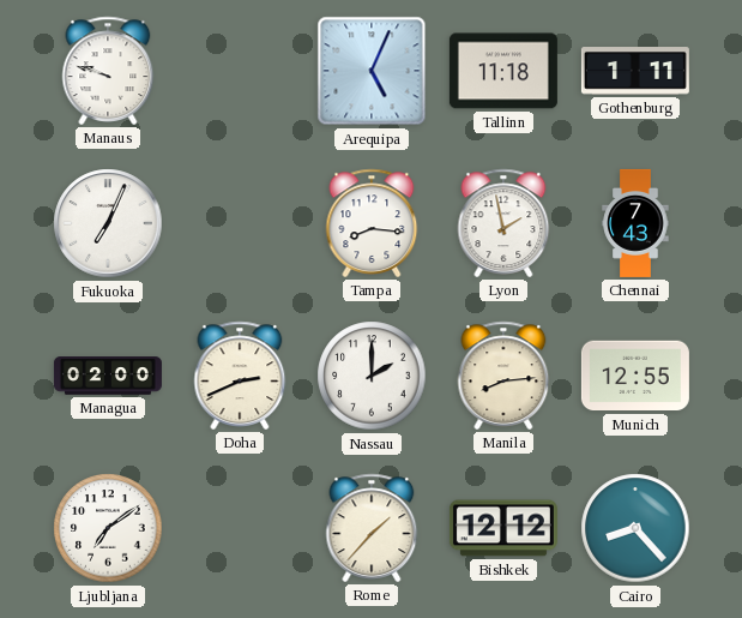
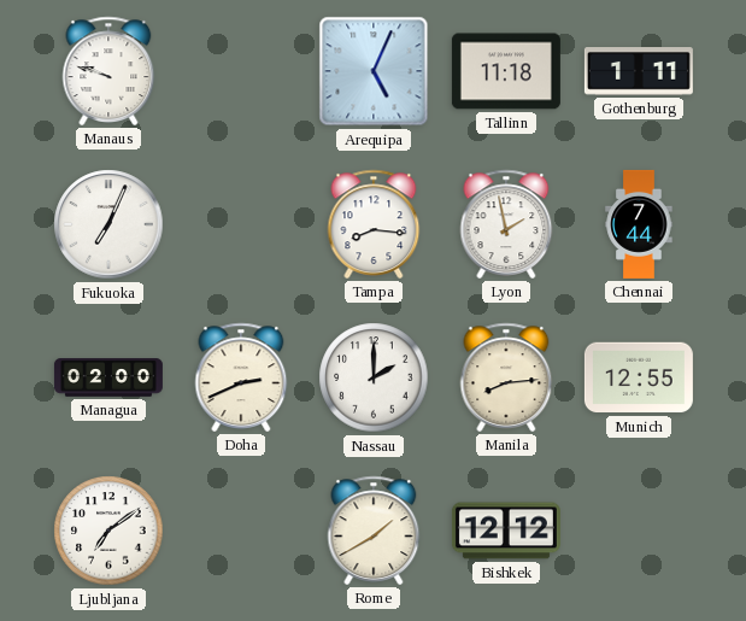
Chennai: 7:43 -> 7:44 (639, 224)
Rome: 1:37 -> 1:40 (374, 531)
Cairo: 8:23 -> none (635, 528)
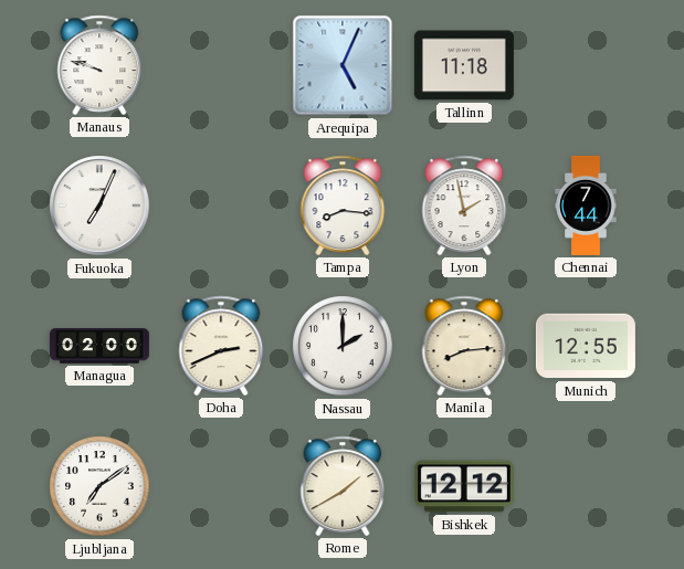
Gothenburg: 1:11 -> none (639, 72)
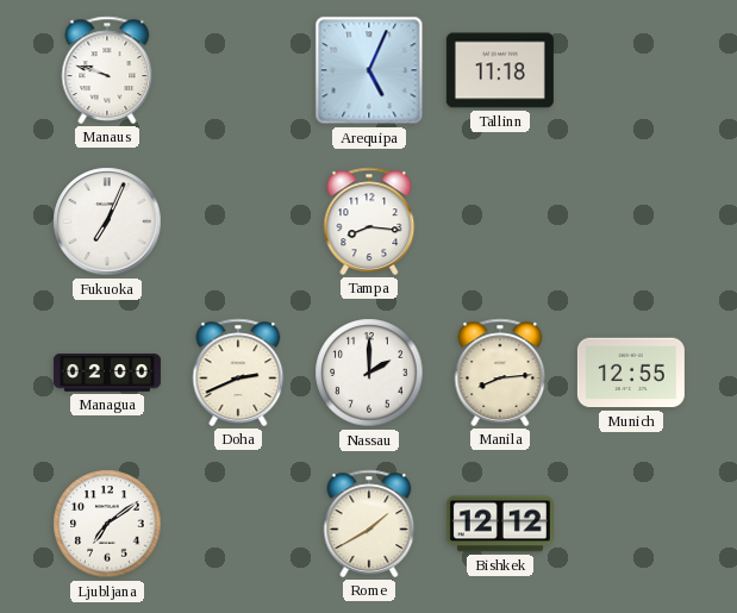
Lyon: 1:58 -> none (464, 206)
Chennai: 7:44 -> none (586, 206)
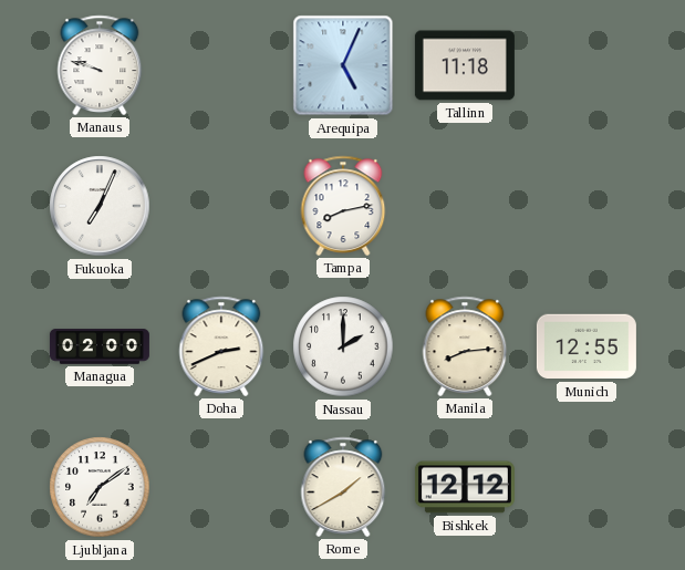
Tampa: 8:16 -> 8:13 (343, 206)
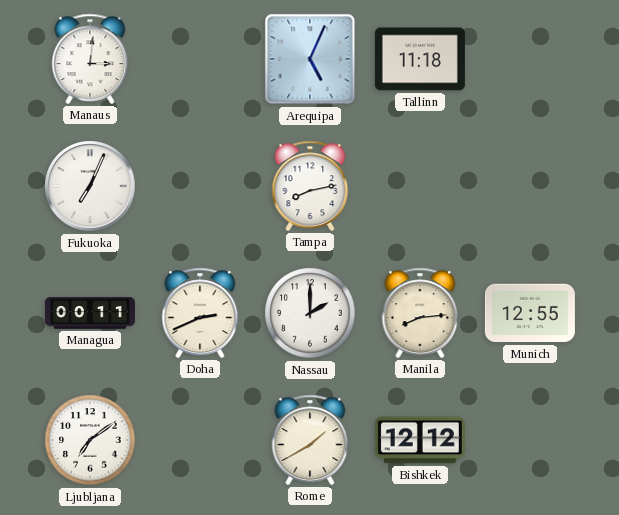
Manaus: 9:48 -> 3:01 (90, 59)
Managua: 02:00 -> 00:11 (90, 313)
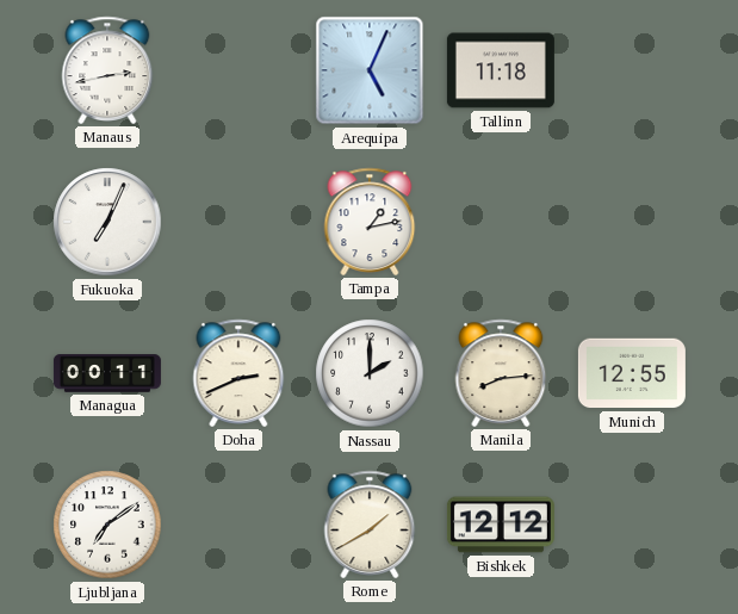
Manaus: 3:01 -> 2:43 (107, 70)
Tampa: 8:13 -> 1:13 (370, 222)
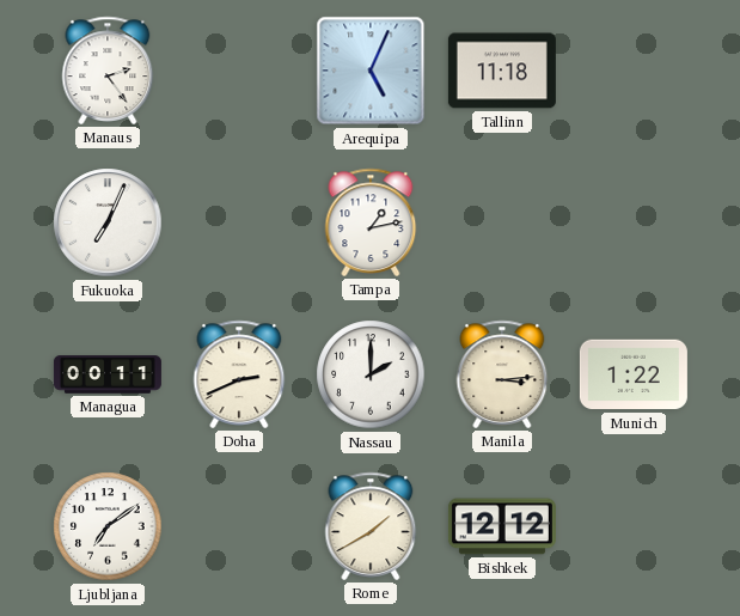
Manaus: 2:43 -> 2:24 (108, 71)
Manila: 8:14 -> 3:14 (502, 374)
Munich: 12:55 -> 1:22 (634, 374)
